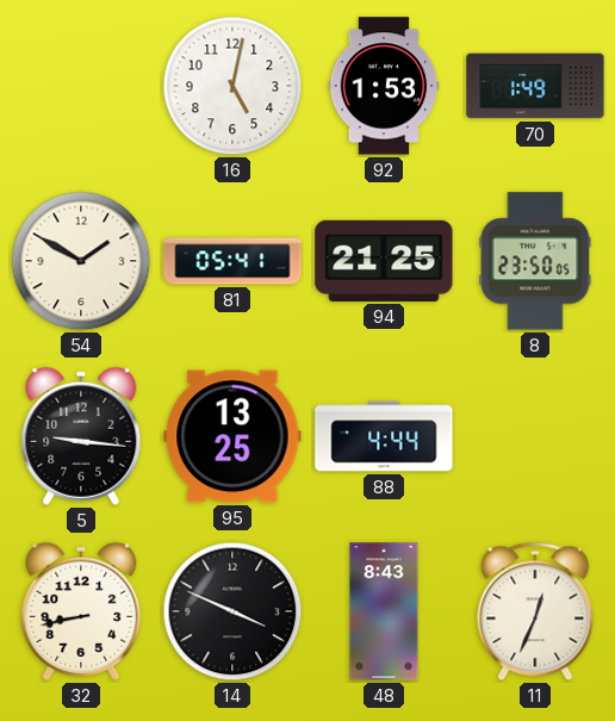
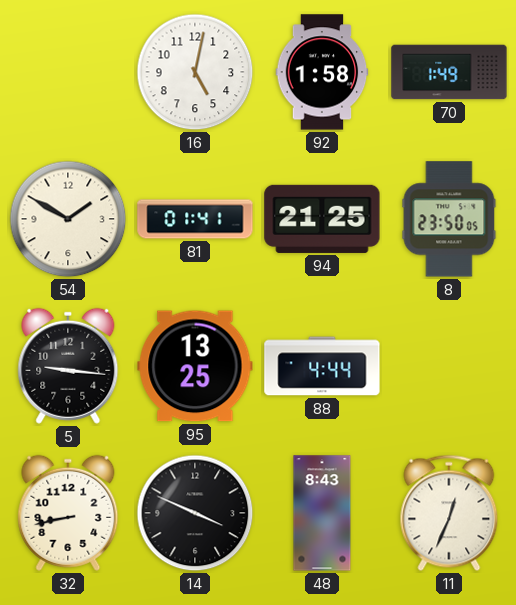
92: 1:53 -> 1:58 (322, 72)
81: 05:41 -> 01:41 (195, 219)
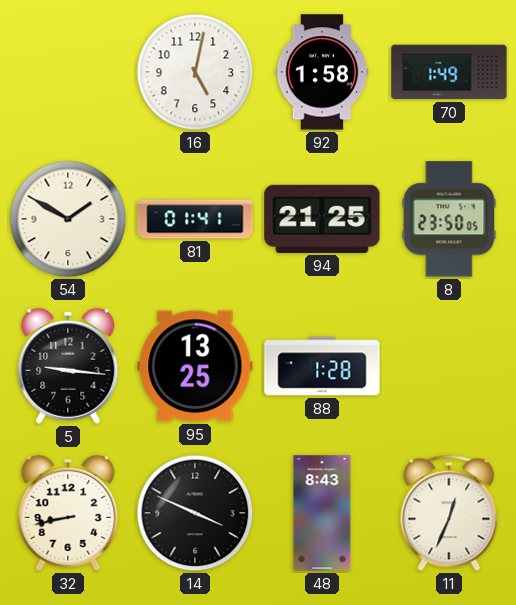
88: 4:44 -> 1:28 (322, 366)
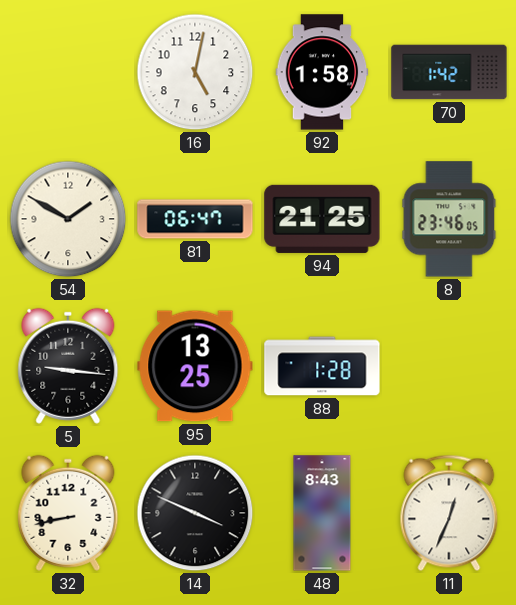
70: 1:49 -> 1:42 (449, 72)
81: 01:41 -> 06:47 (195, 219)
8: 23:50 -> 23:46 (449, 219)
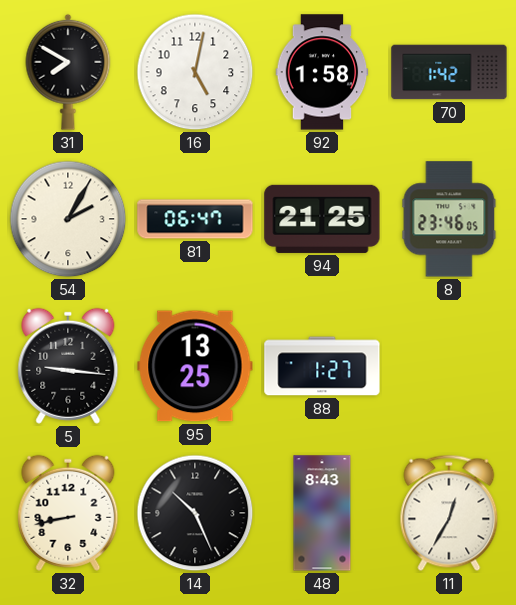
31: none -> 7:50 (68, 72)
54: 1:50 -> 2:05 (68, 219)
88: 1:28 -> 1:27 (322, 366)
14: 3:49 -> 10:26 (195, 513)
11: 12:34 -> 12:35 (449, 513)
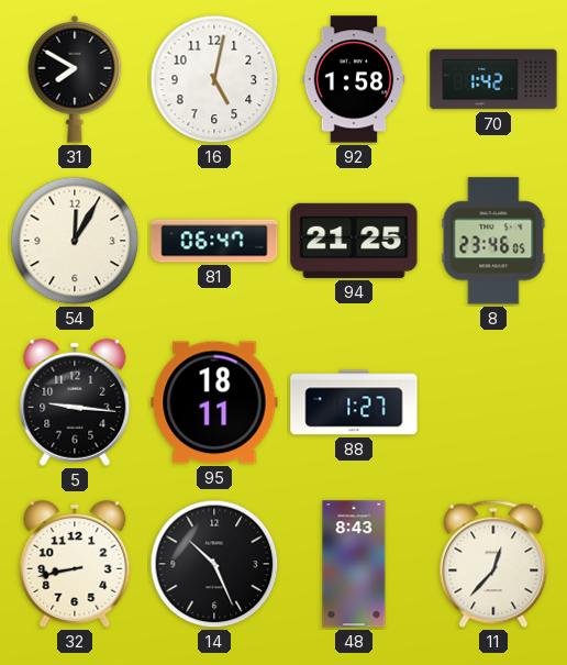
54: 2:05 -> 12:05 (75, 241)
95: 13:25 -> 18:11 (214, 402)
11: 12:35 -> 12:37 (493, 564)
